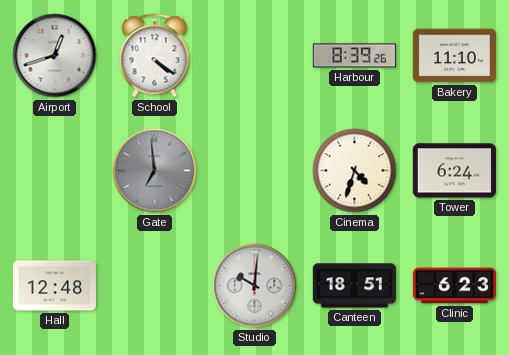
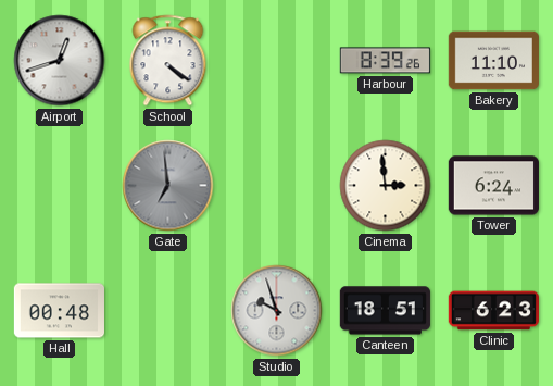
Cinema: 4:33 -> 2:59 (386, 186)
Hall: 12:48 -> 00:48 (59, 311)
Studio: 10:01 -> 9:57 (277, 311)
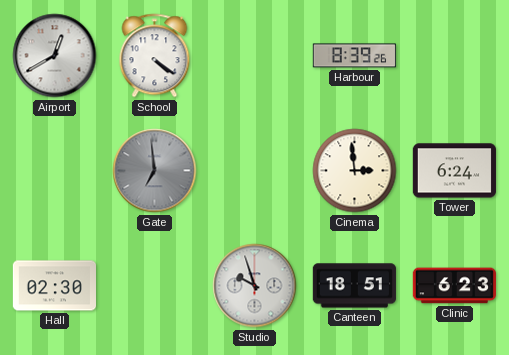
Airport: 12:42 -> 12:40 (55, 56)
Bakery: 11:10 -> none (493, 61)
Hall: 00:48 -> 02:30 (54, 286)
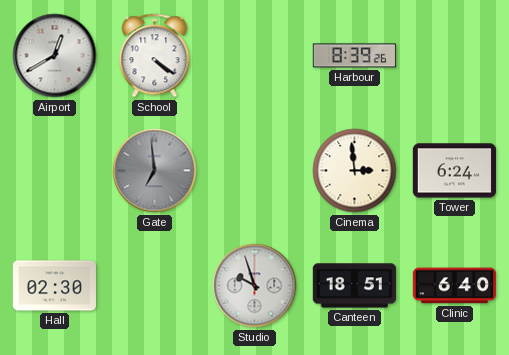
Clinic: 6:23 -> 6:40 (454, 286)
